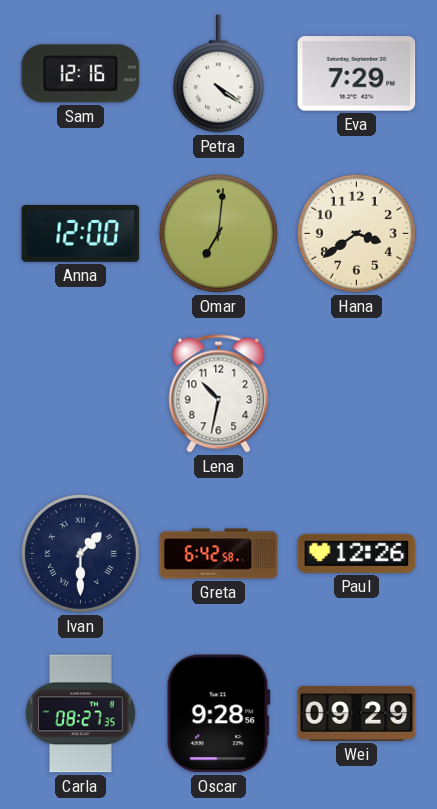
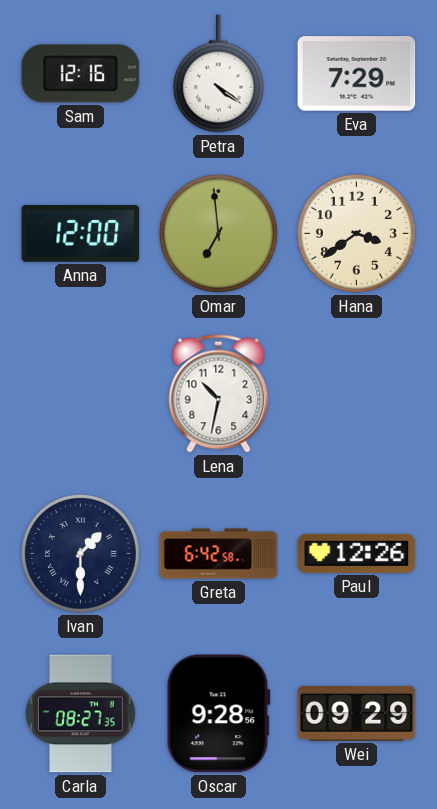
Omar: 7:01 -> 6:59 (218, 233)
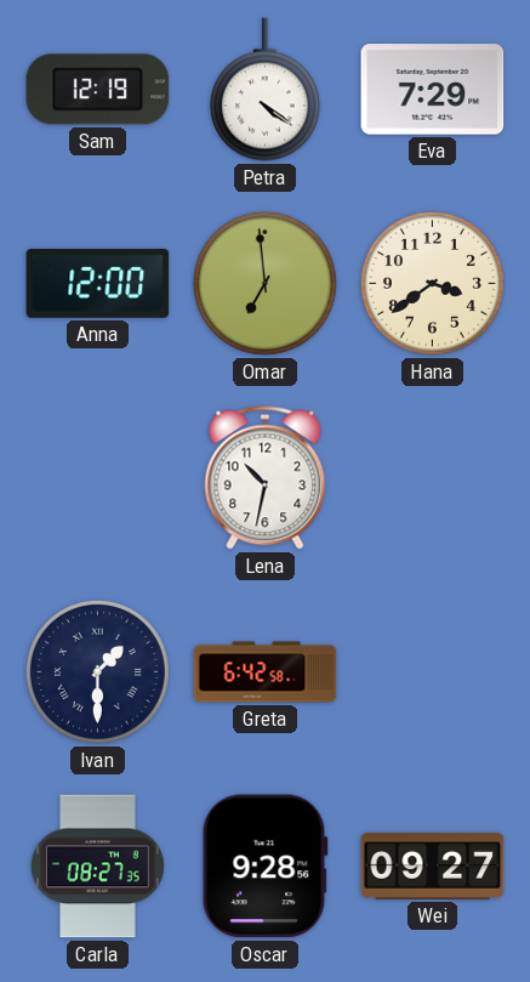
Sam: 12:16 -> 12:19 (98, 90)
Paul: 12:26 -> none (357, 553)
Wei: 09:29 -> 09:27 (433, 865)
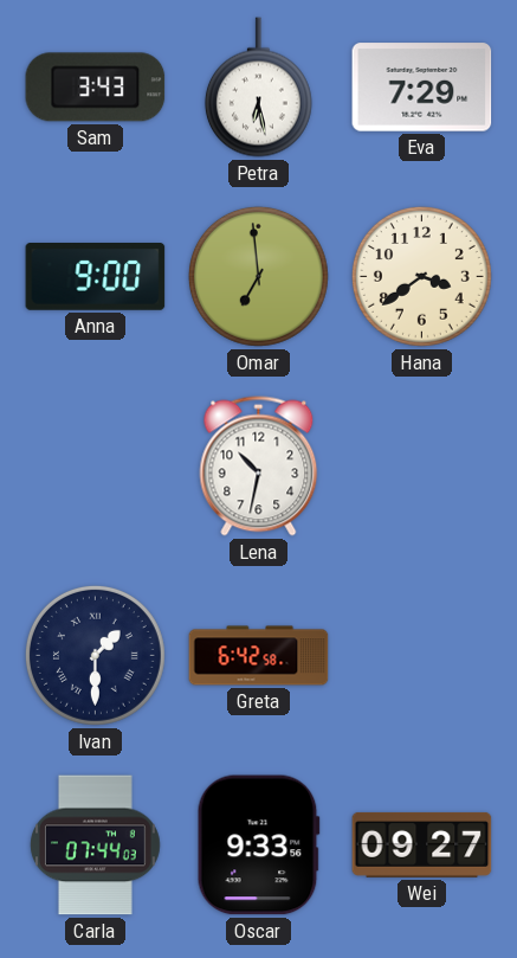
Sam: 12:19 -> 3:43 (96, 88)
Petra: 4:21 -> 6:28 (258, 88)
Anna: 12:00 -> 9:00 (96, 277)
Carla: 08:27 -> 07:44 (95, 846)
Oscar: 9:28 -> 9:33 (258, 846)
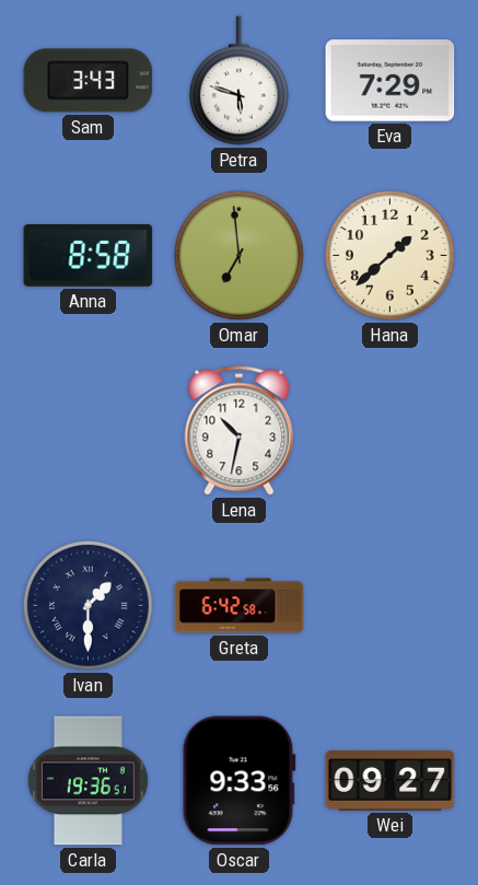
Petra: 6:28 -> 5:48 (238, 81)
Anna: 9:00 -> 8:58 (89, 256)
Hana: 3:39 -> 1:38 (389, 255)
Carla: 07:44 -> 19:36 (88, 781)
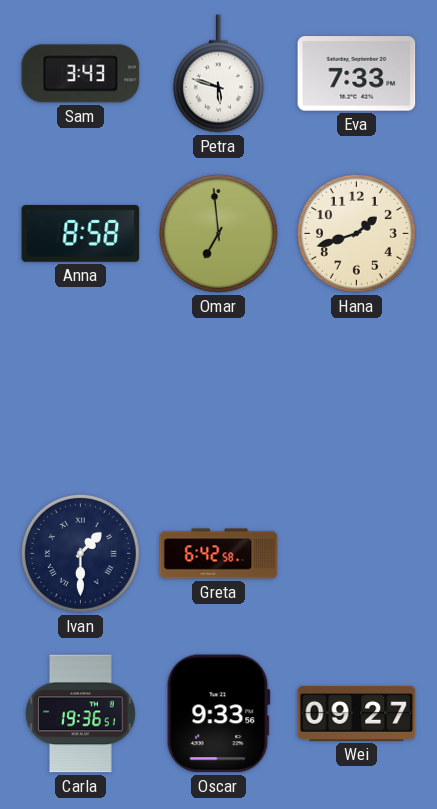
Eva: 7:29 -> 7:33 (357, 74)
Hana: 1:38 -> 1:42 (356, 233)
Lena: 10:32 -> none (240, 431)
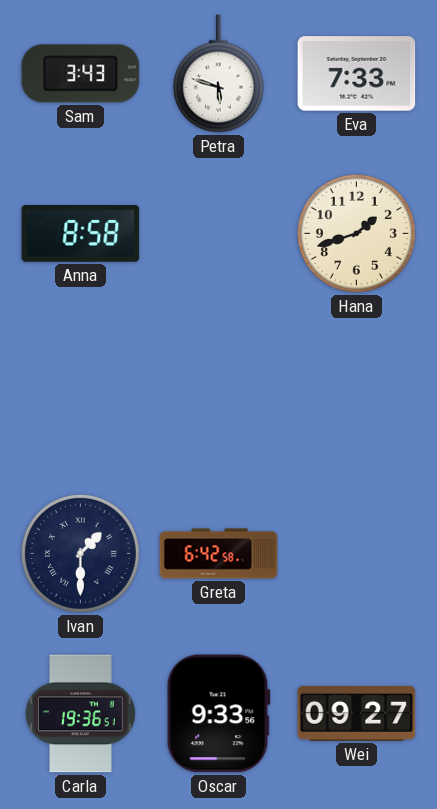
Omar: 6:59 -> none (218, 233)
